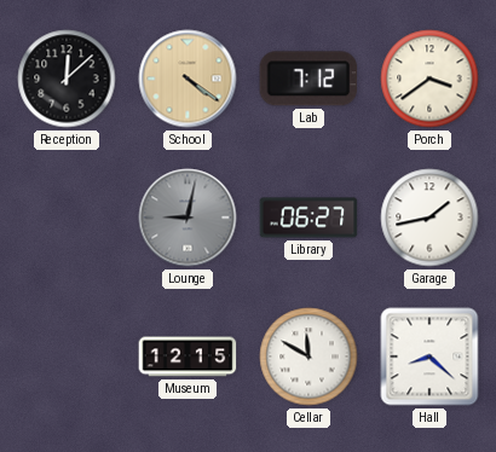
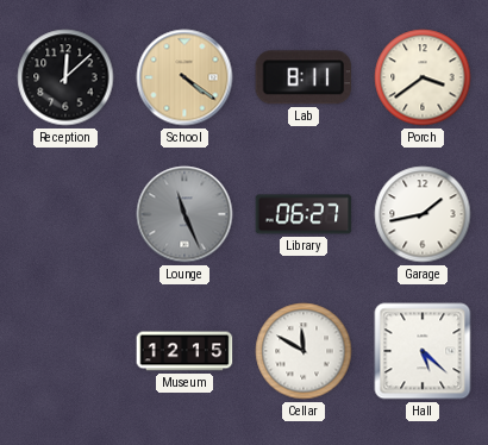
Lab: 7:12 -> 8:11 (304, 77)
Lounge: 9:02 -> 11:26 (184, 214)
Hall: 8:22 -> 5:22 (423, 351)
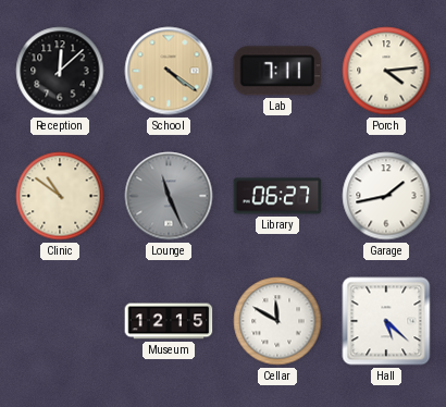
Lab: 8:11 -> 7:11 (277, 71)
Porch: 3:39 -> 4:14 (386, 71)
Clinic: none -> 10:51 (60, 196)
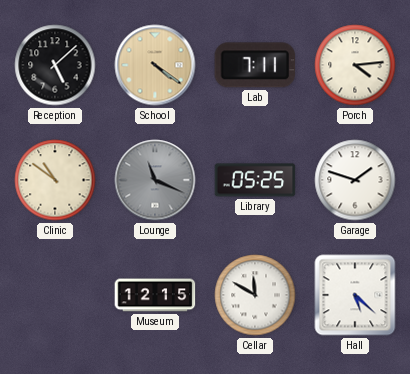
Reception: 12:08 -> 5:08 (55, 65)
Lounge: 11:26 -> 11:19 (155, 180)
Library: 06:27 -> 05:25 (255, 180)
Garage: 1:43 -> 1:48 (355, 180)
